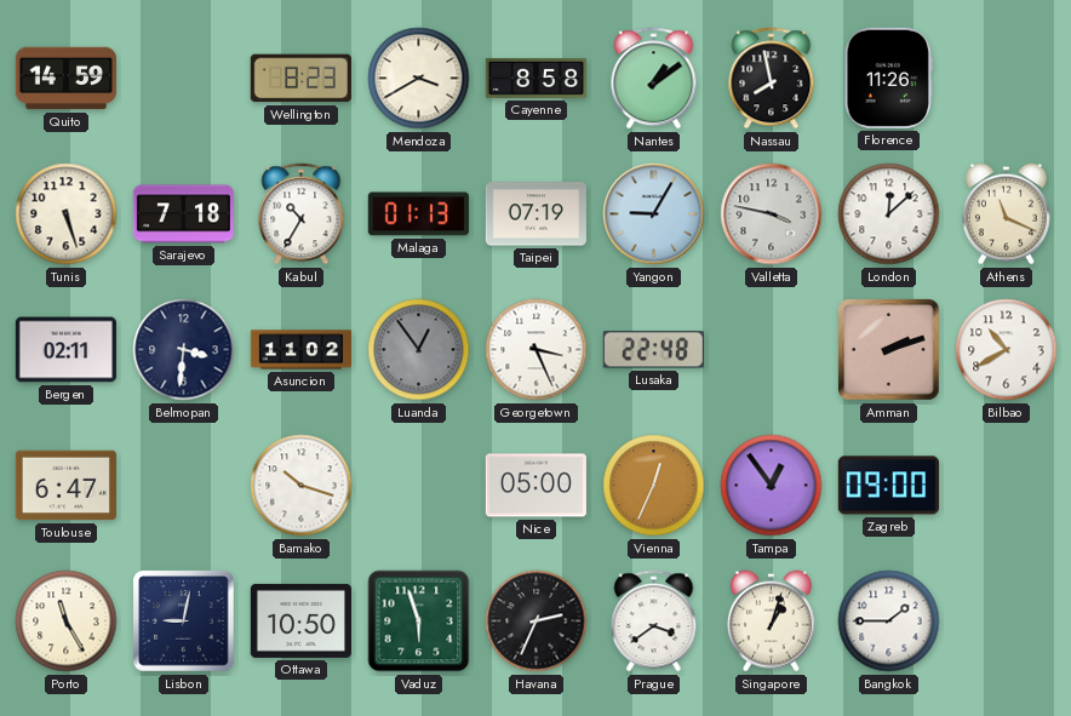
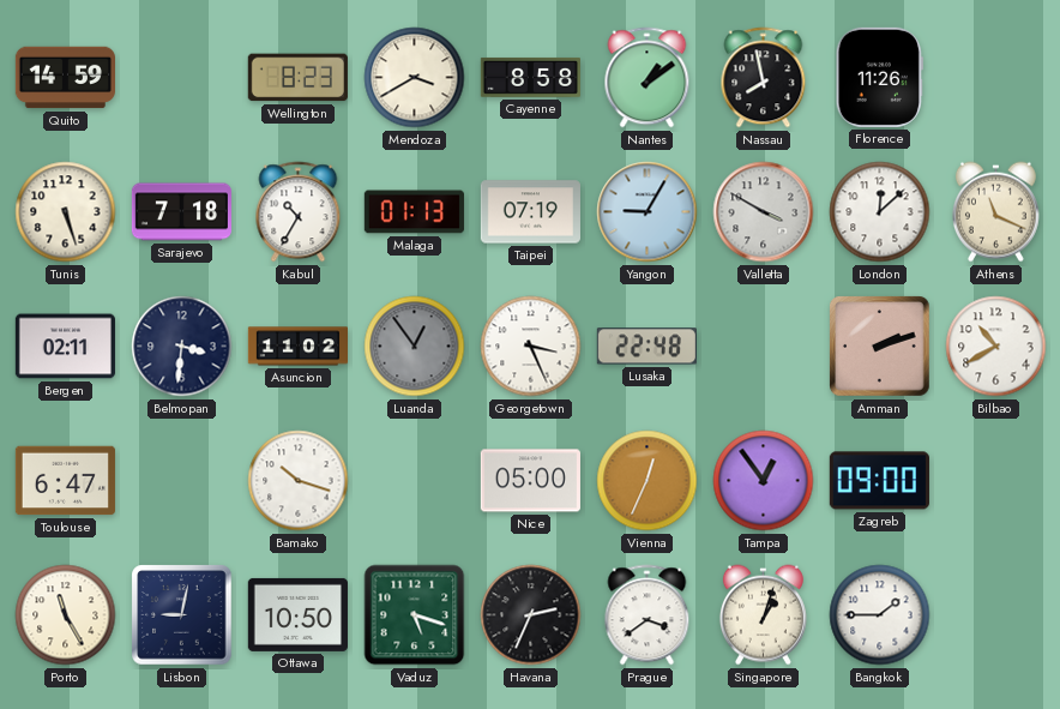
Valletta: 3:47 -> 3:50 (764, 212)
Vaduz: 5:57 -> 5:18 (415, 615)
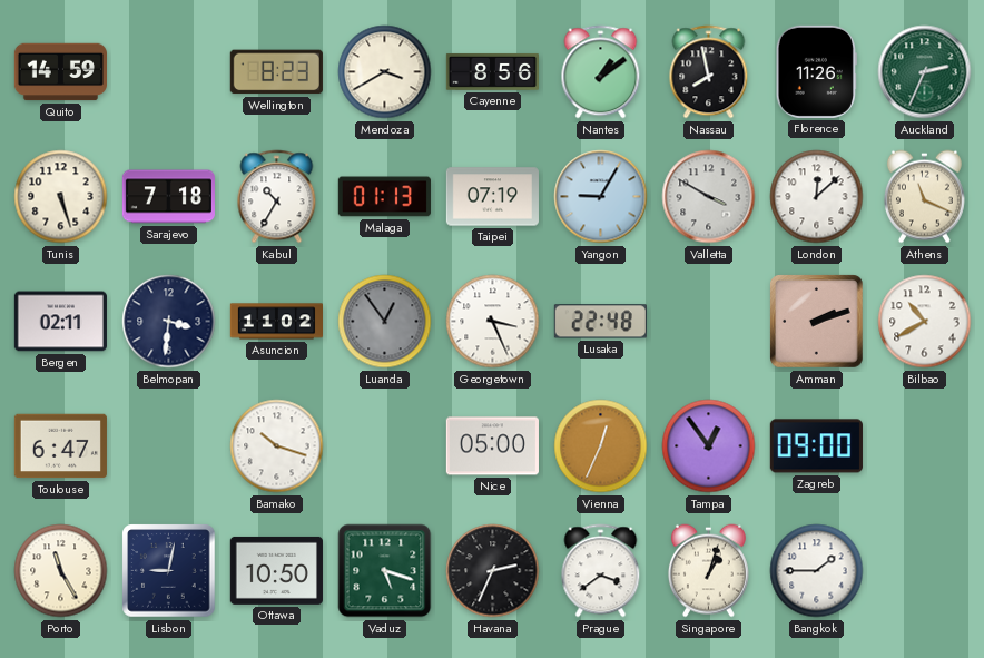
Cayenne: 8:58 -> 8:56 (492, 71)
Auckland: none -> 2:34 (925, 72)
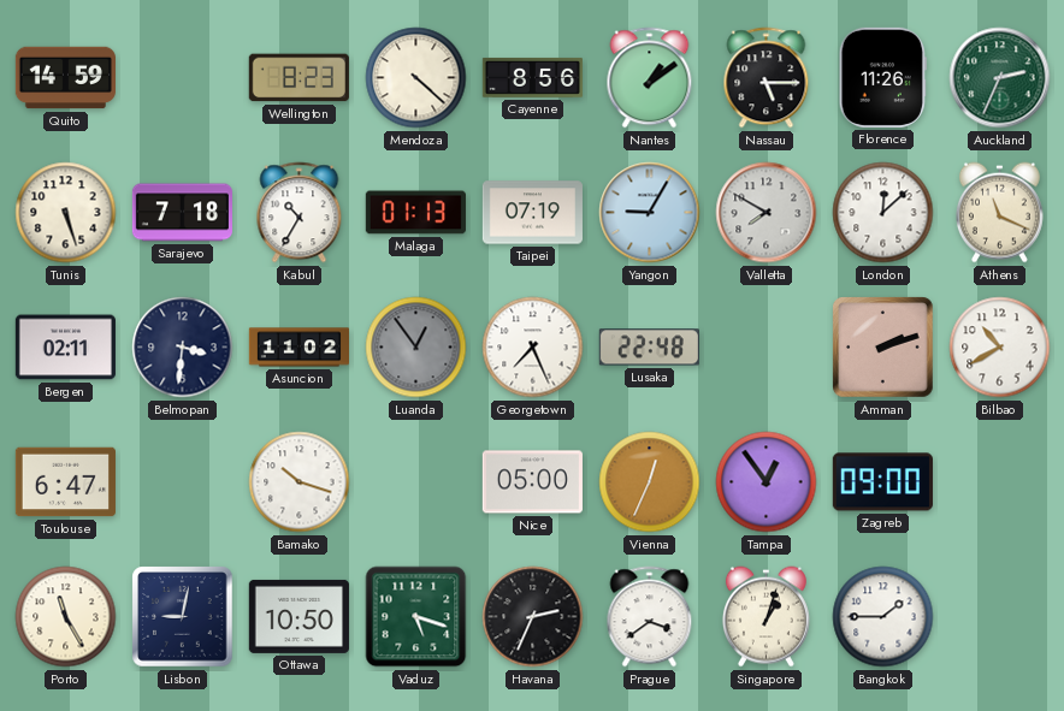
Mendoza: 3:40 -> 4:22 (416, 78)
Nassau: 7:58 -> 5:15 (767, 78)
Valletta: 3:50 -> 7:50 (767, 213)
Georgetown: 3:26 -> 7:26 (533, 348)
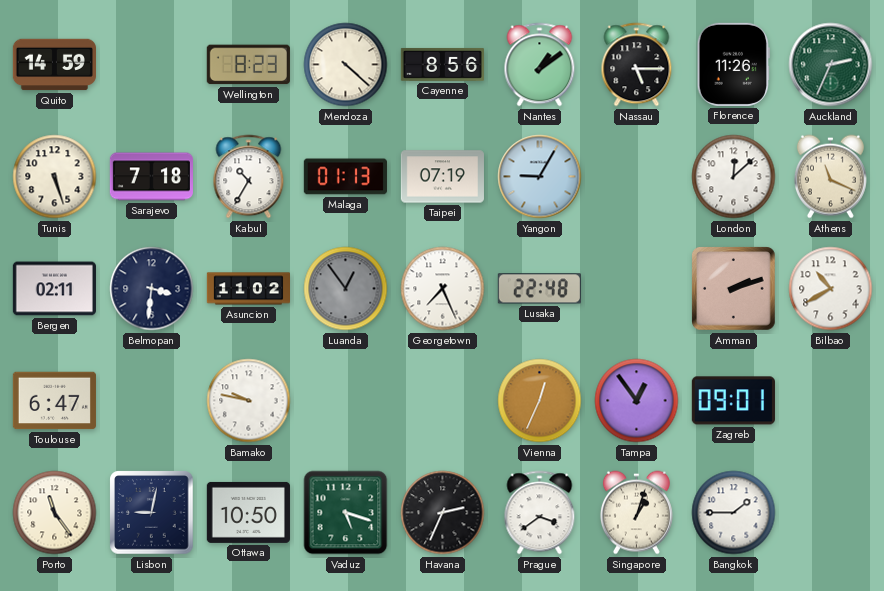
Valletta: 7:50 -> none (767, 213)
Bamako: 10:18 -> 9:47 (249, 401)
Nice: 05:00 -> none (532, 482)
Zagreb: 09:00 -> 09:01 (733, 401)
Porto: 11:25 -> 11:24 (55, 513)
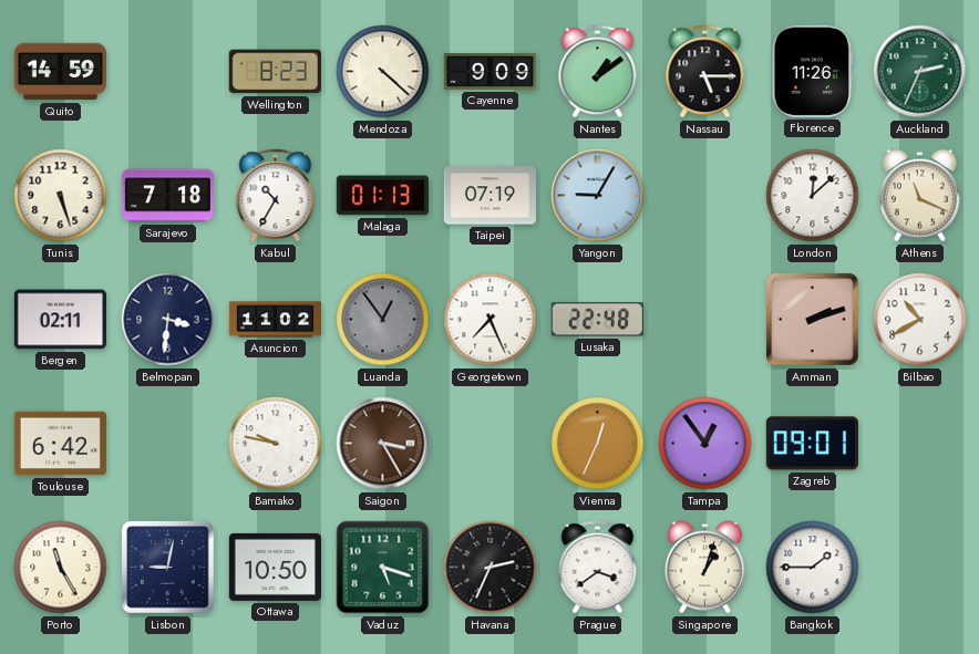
Cayenne: 8:56 -> 9:09 (489, 71)
Toulouse: 6:47 -> 6:42 (60, 444)
Saigon: none -> 3:25 (383, 444)
Porto: 11:24 -> 11:25 (61, 568)
